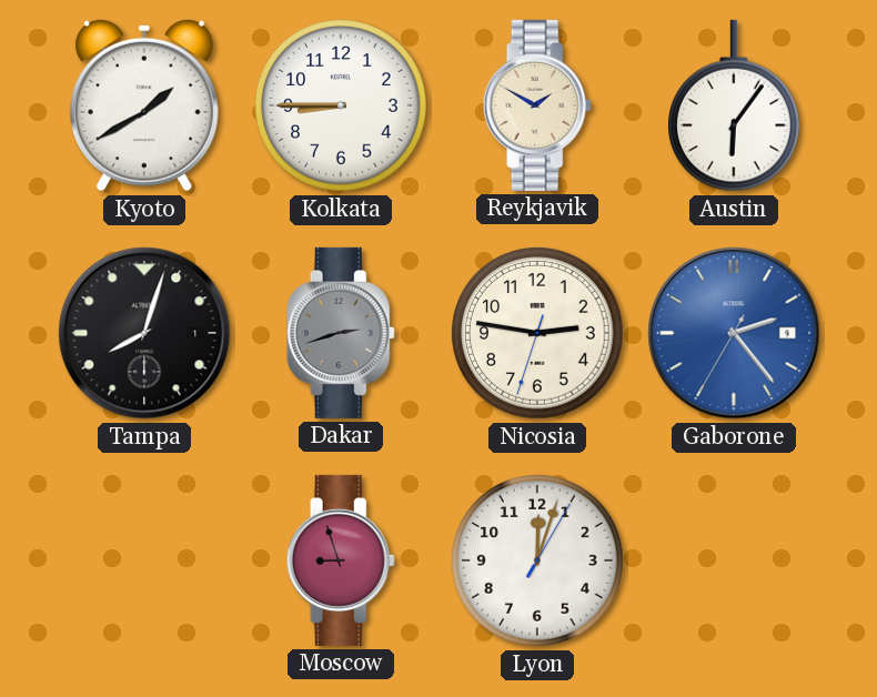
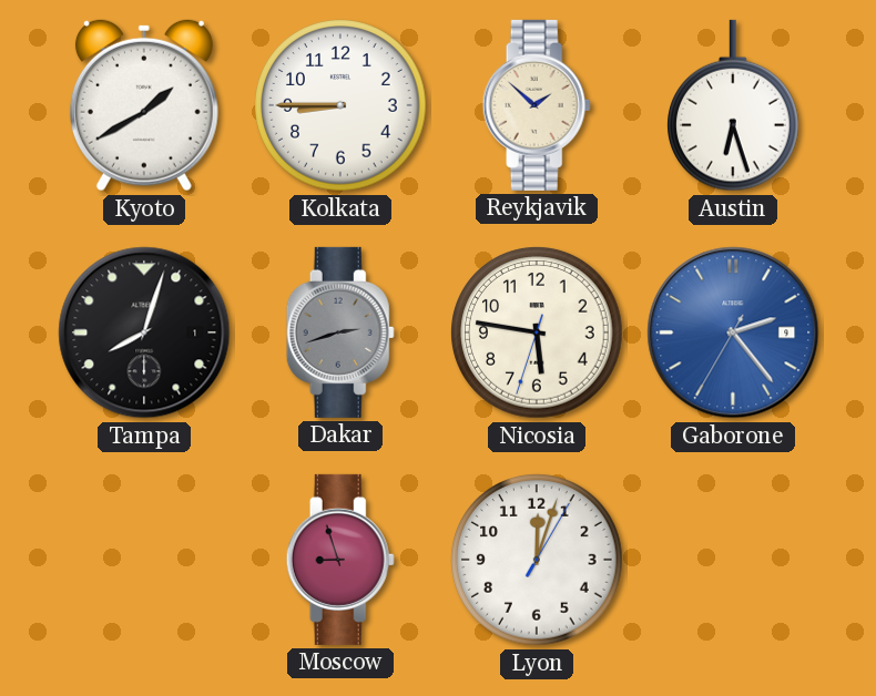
Reykjavik: 1:50 -> 1:52 (537, 105)
Austin: 6:06 -> 6:27 (734, 105)
Nicosia: 2:46 -> 5:46 (537, 332)
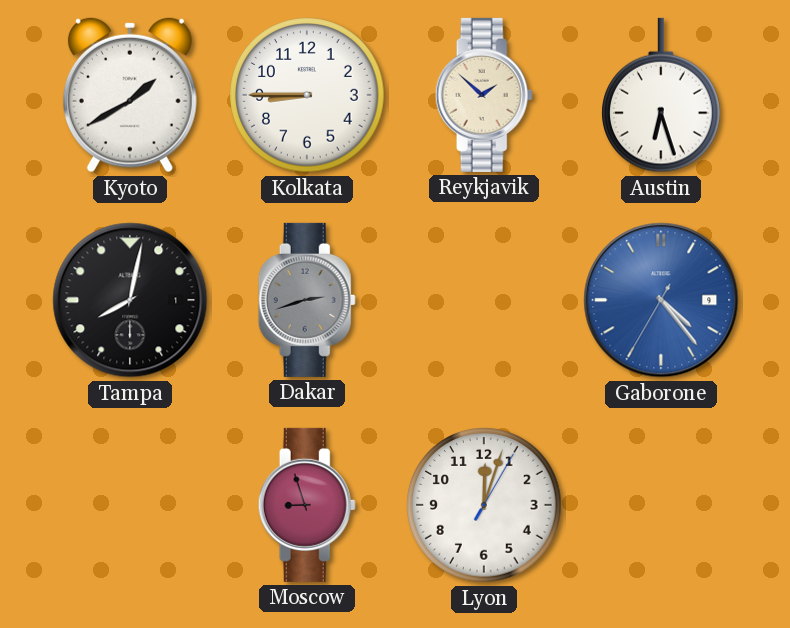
Tampa: 8:03 -> 8:02 (130, 300)
Nicosia: 5:46 -> none (537, 332)
Gaborone: 2:23 -> 4:23 (661, 300)
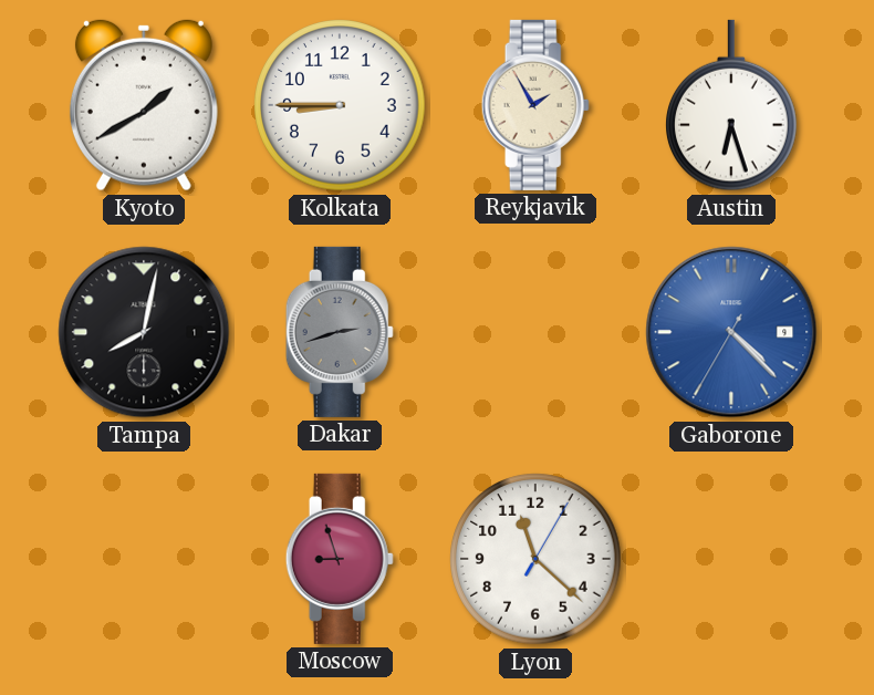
Reykjavik: 1:52 -> 1:55 (535, 105)
Gaborone: 4:23 -> 4:22 (731, 332)
Lyon: 12:03 -> 11:22 (535, 559)
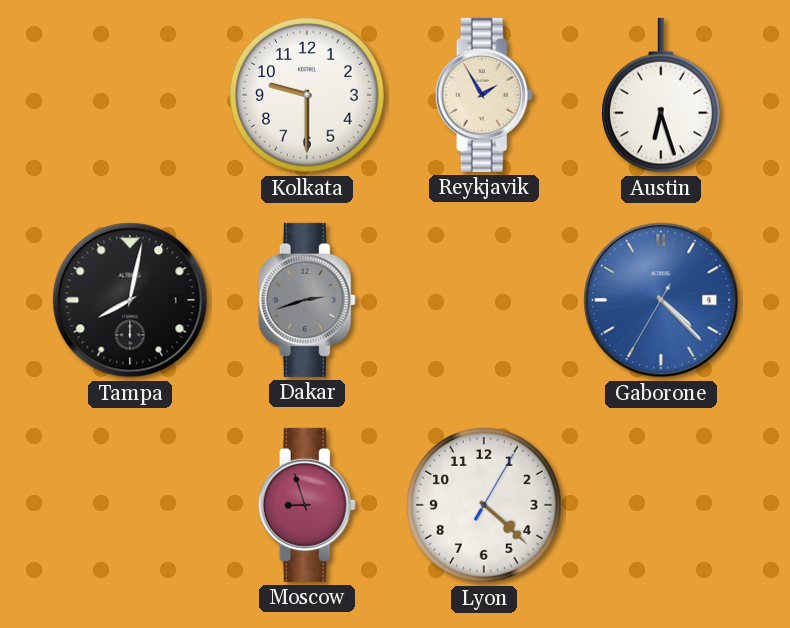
Kyoto: 1:40 -> none (144, 105)
Kolkata: 8:45 -> 9:30 (307, 95)
Lyon: 11:22 -> 4:22 (484, 505)
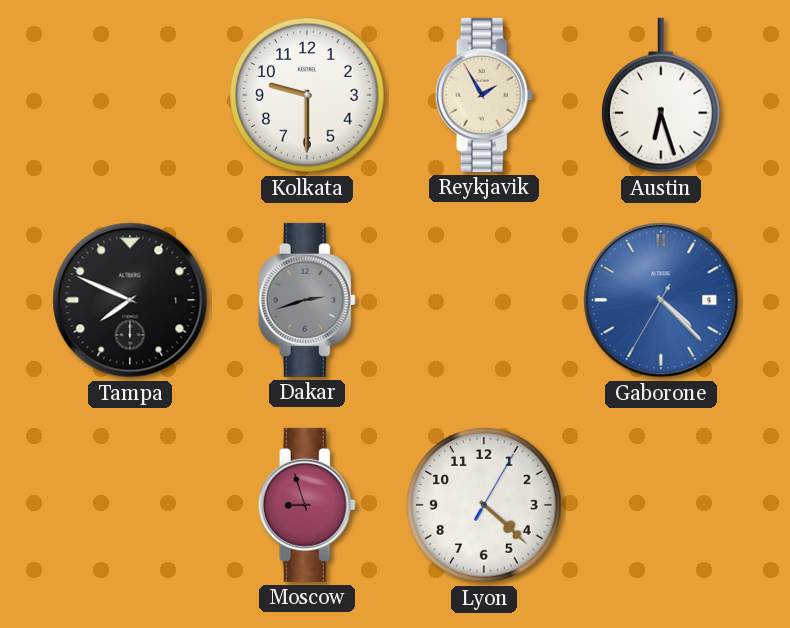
Tampa: 8:02 -> 7:49 (130, 300)
